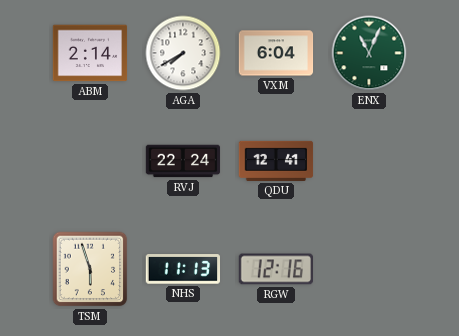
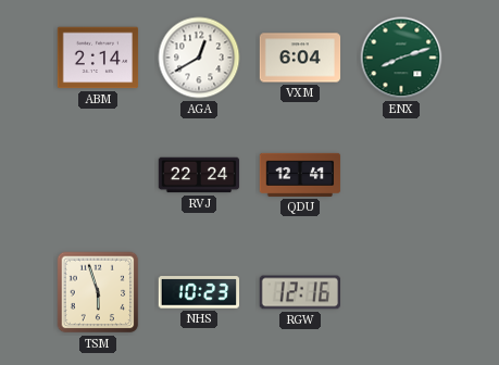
AGA: 7:40 -> 12:40 (199, 58)
ENX: 11:04 -> 8:12 (401, 58)
NHS: 11:13 -> 10:23 (198, 292)
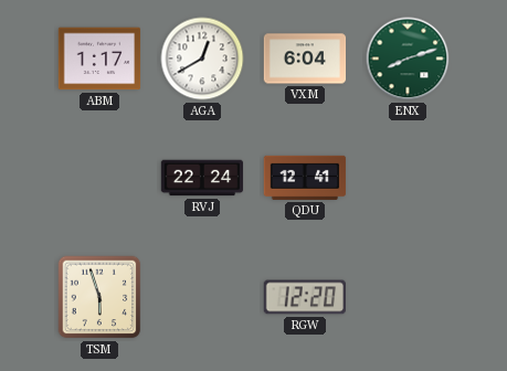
ABM: 2:14 -> 1:17 (99, 59)
NHS: 10:23 -> none (198, 292)
RGW: 12:16 -> 12:20 (304, 297)
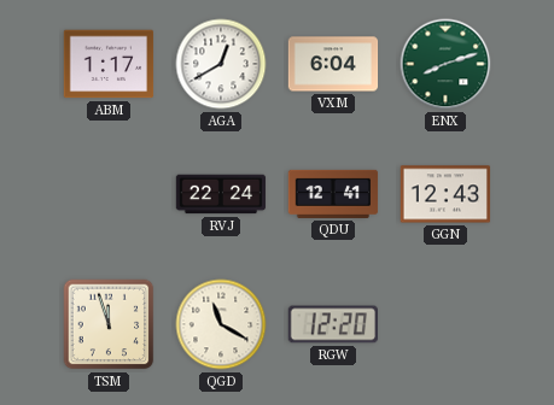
GGN: none -> 12:43 (445, 194)
TSM: 5:57 -> 11:57 (109, 324)
QGD: none -> 11:20 (221, 324)
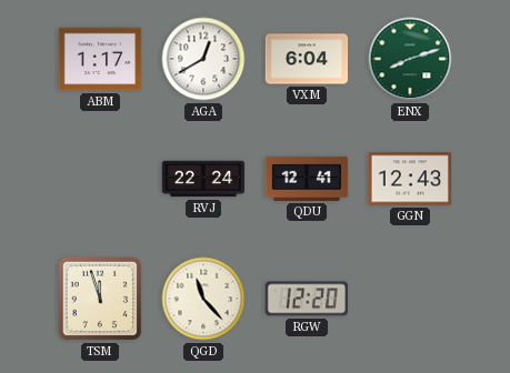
QGD: 11:20 -> 11:23 (203, 299)
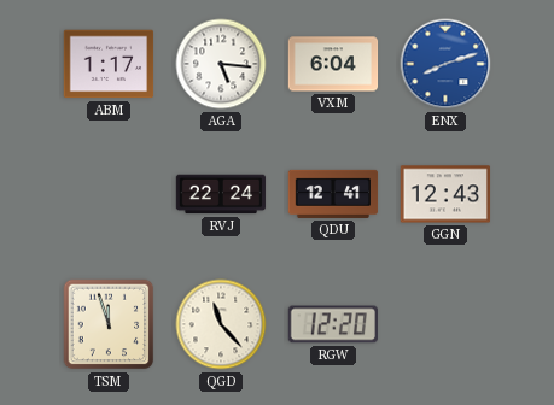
AGA: 12:40 -> 5:16 (221, 64)
ENX dial: green -> blue (445, 64)
